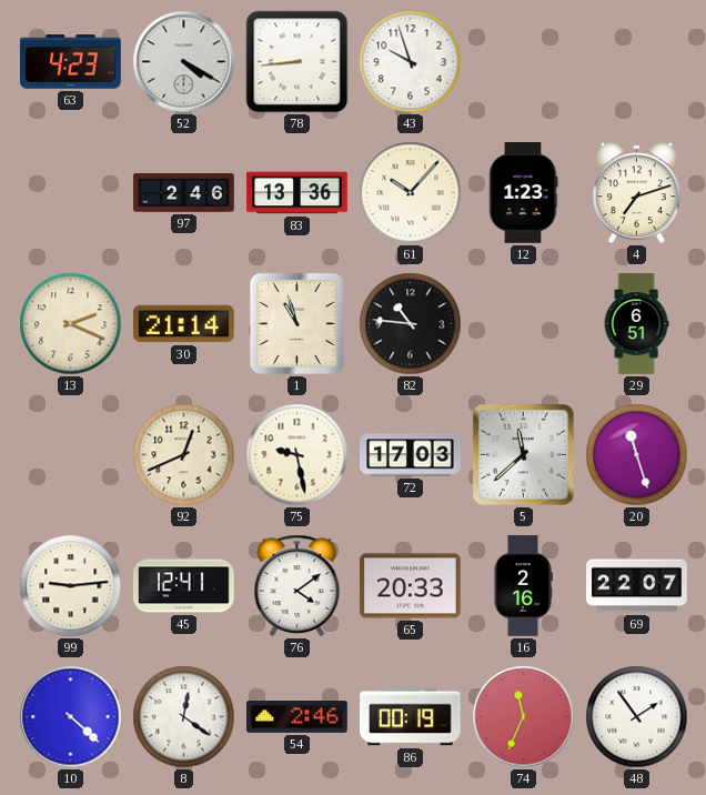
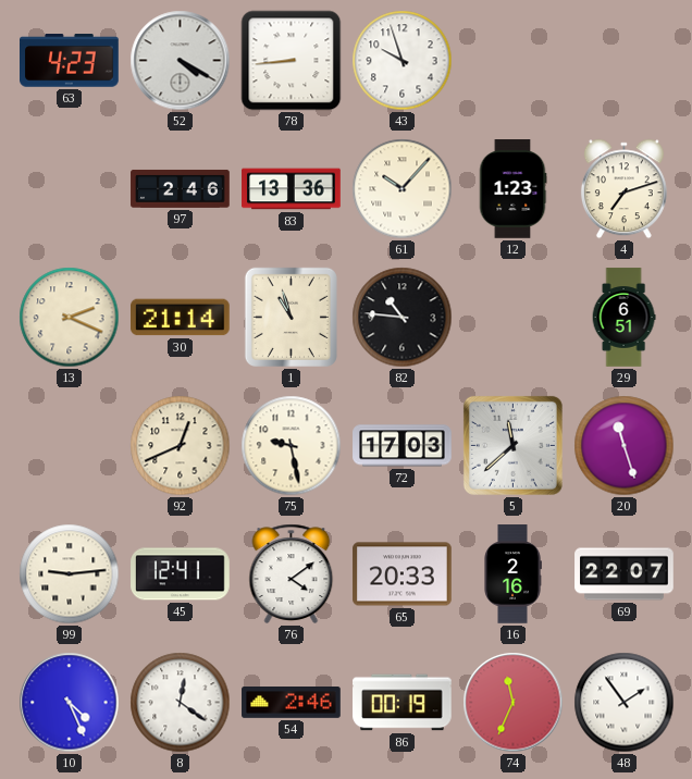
10: 4:22 -> 4:26 (70, 703)
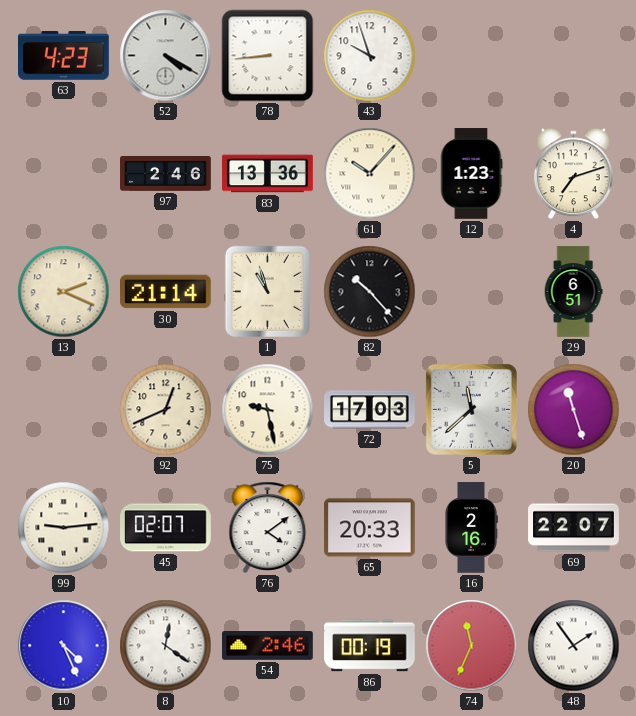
82: 10:46 -> 10:23 (370, 292)
45: 12:41 -> 02:07 (166, 528)
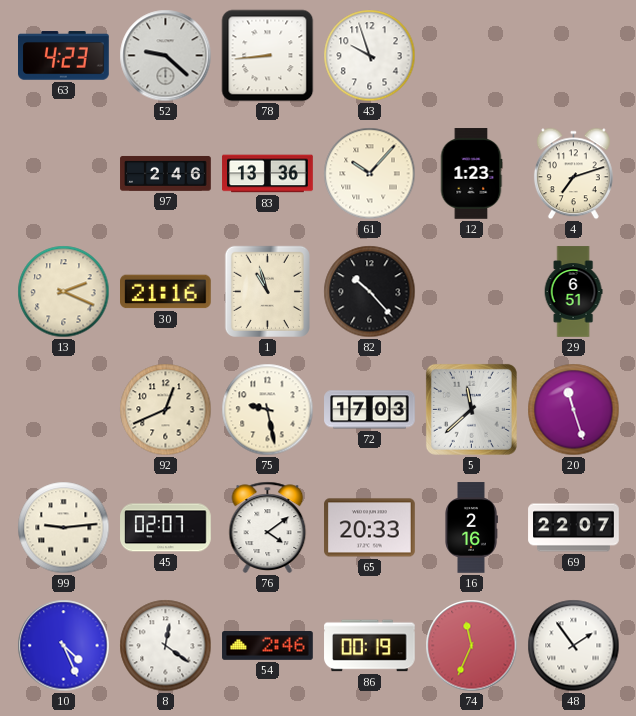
52: 4:20 -> 9:22 (166, 56)
30: 21:14 -> 21:16 (166, 292)
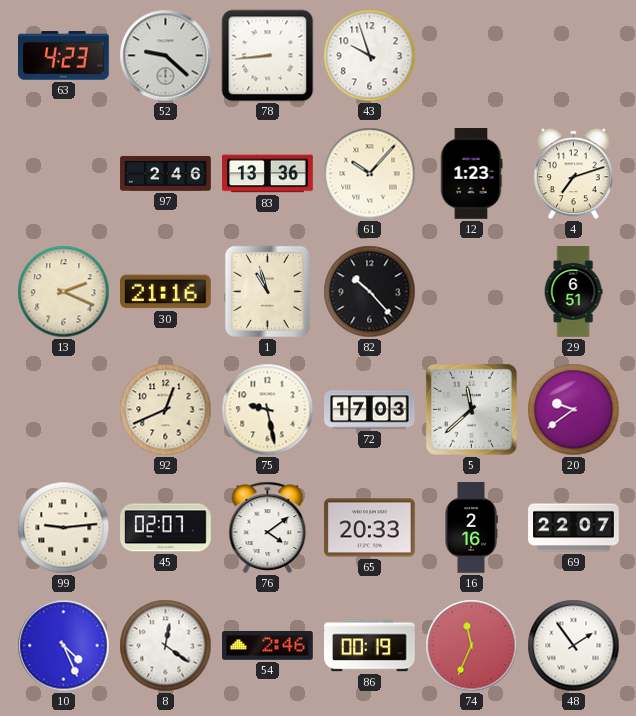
20: 11:27 -> 9:39 (574, 410)
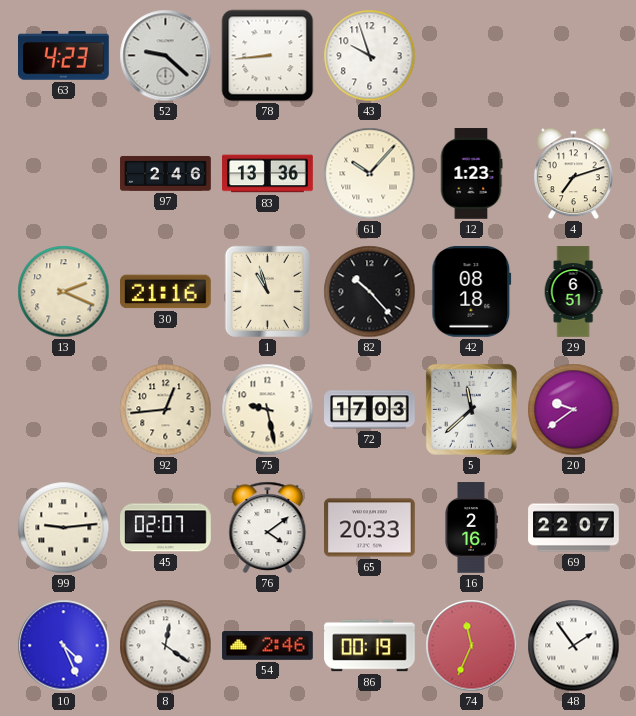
42: none -> 08:18 (472, 292)
92: 12:41 -> 12:44 (166, 410)
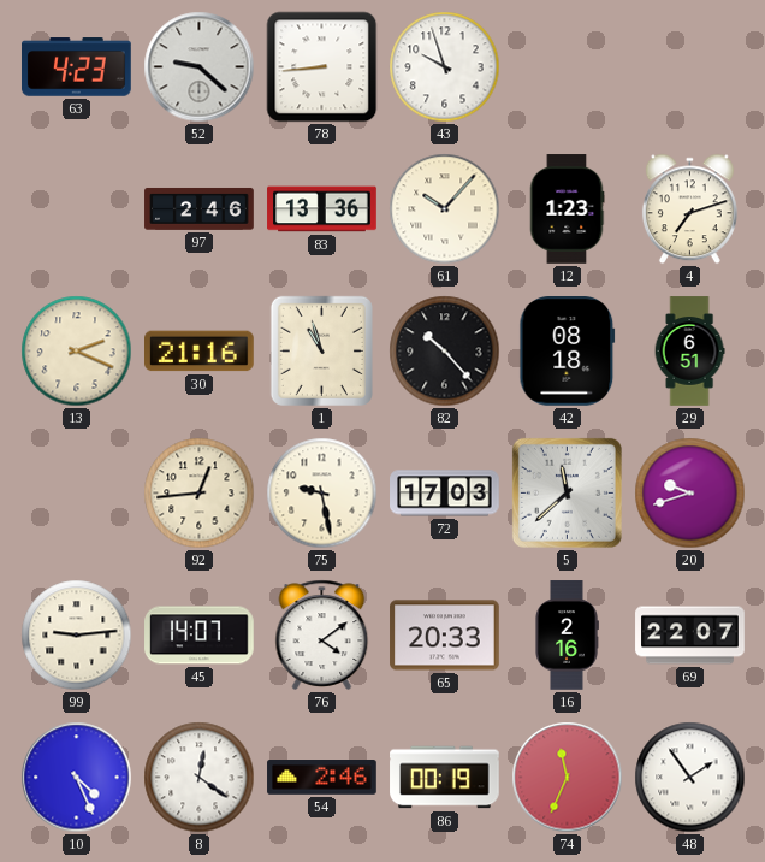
20: 9:39 -> 9:42 (690, 494)
45: 02:07 -> 14:07 (200, 636)
